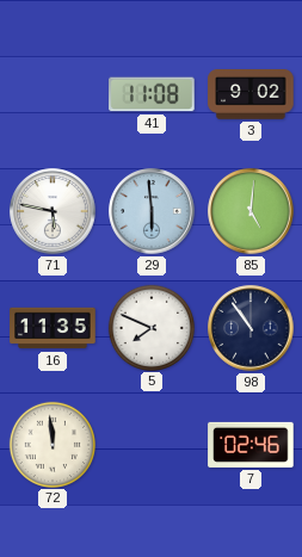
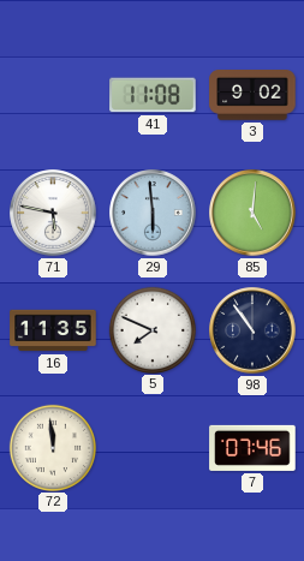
7: 02:46 -> 07:46 (252, 448)
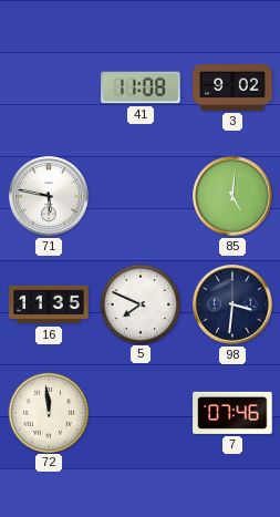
29: 5:59 -> none (153, 213)
98: 10:54 -> 3:31 (232, 304)
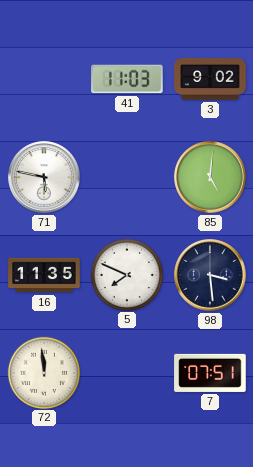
41: 11:08 -> 11:03 (127, 79)
98: 3:31 -> 3:29 (210, 275)
7: 07:46 -> 07:51 (210, 373)
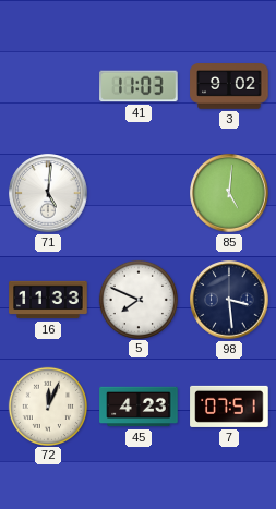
71: 5:47 -> 5:01 (48, 193)
16: 11:35 -> 11:33 (48, 300)
72: 11:59 -> 12:04 (47, 405)
45: none -> 4:23 (139, 407)
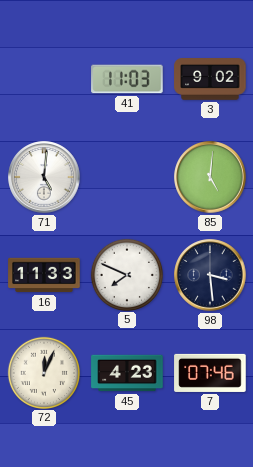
7: 07:51 -> 07:46 (210, 373)
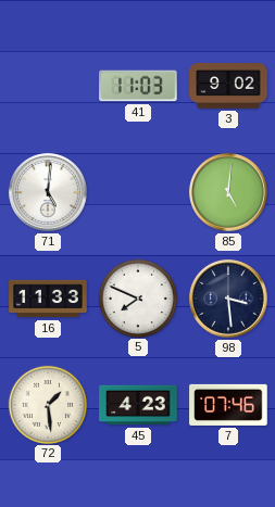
72: 12:04 -> 1:29 (47, 404)
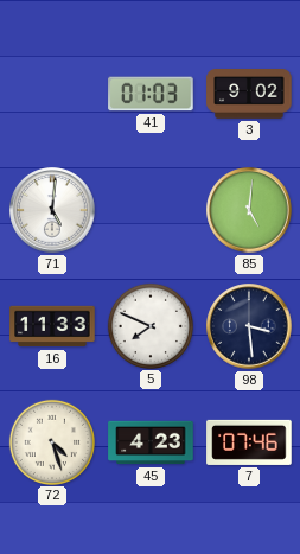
41: 11:03 -> 01:03 (151, 94)
72: 1:29 -> 4:27 (51, 441)
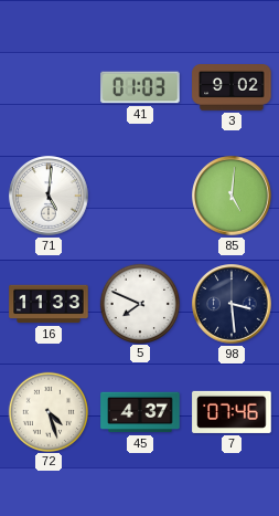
45: 4:23 -> 4:37 (140, 412)
